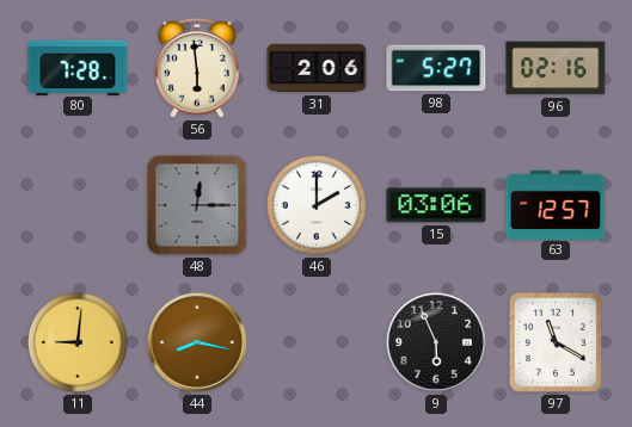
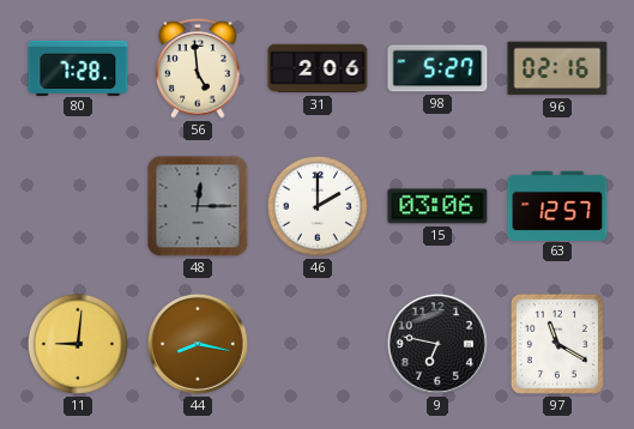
56: 5:59 -> 4:59 (198, 70)
9: 5:56 -> 6:47 (437, 344)
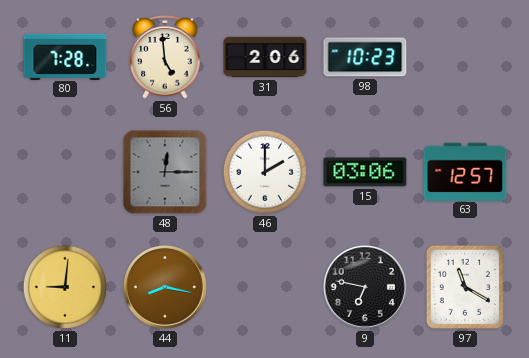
98: 5:27 -> 10:23 (365, 57)
96: 02:16 -> none (557, 68)
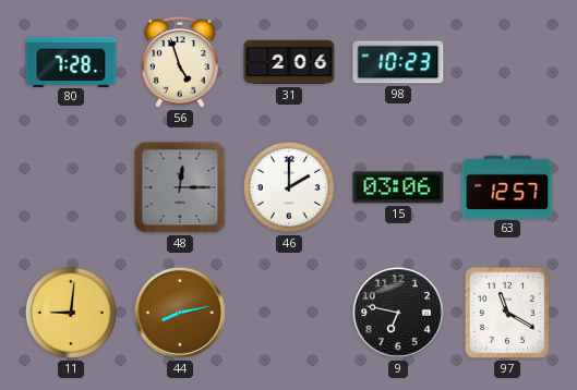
56: 4:59 -> 4:57 (180, 63)
44: 8:17 -> 8:13 (180, 313)
